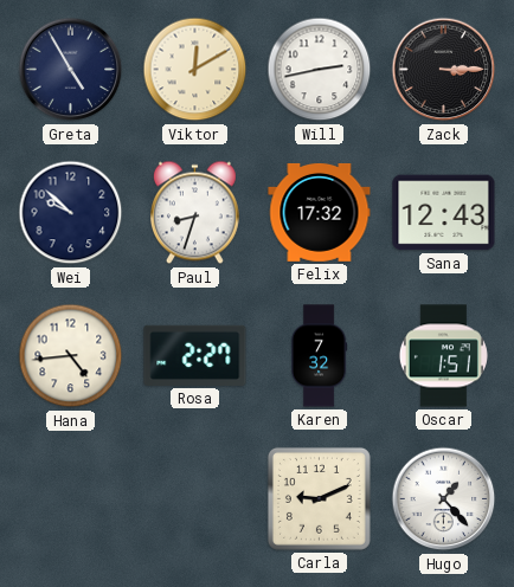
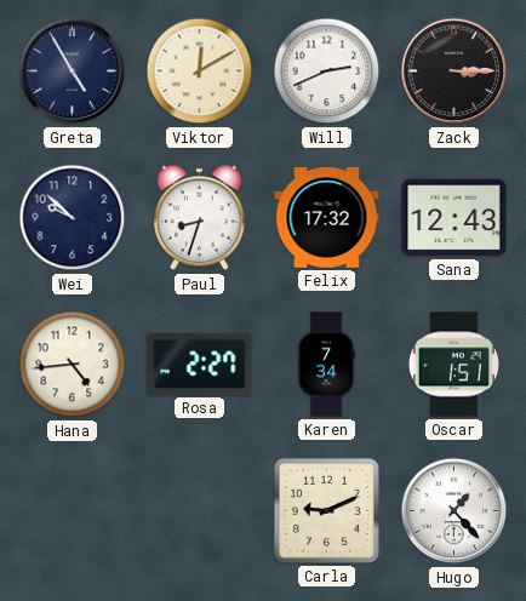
Will: 2:43 -> 2:41 (327, 71)
Karen: 7:32 -> 7:34 (326, 365)
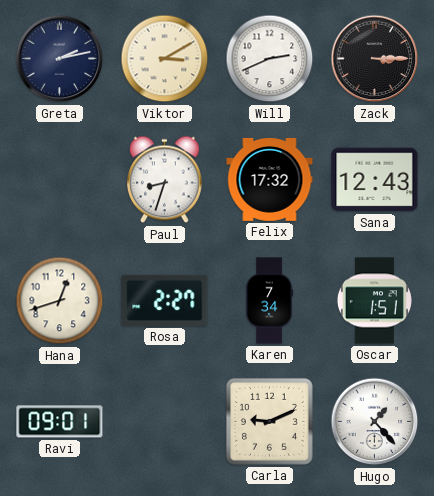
Greta: 4:55 -> 2:13 (60, 59)
Viktor: 12:10 -> 3:10 (165, 59)
Wei: 9:52 -> none (73, 218)
Hana: 4:44 -> 12:42 (60, 301)
Ravi: none -> 09:01 (60, 422)
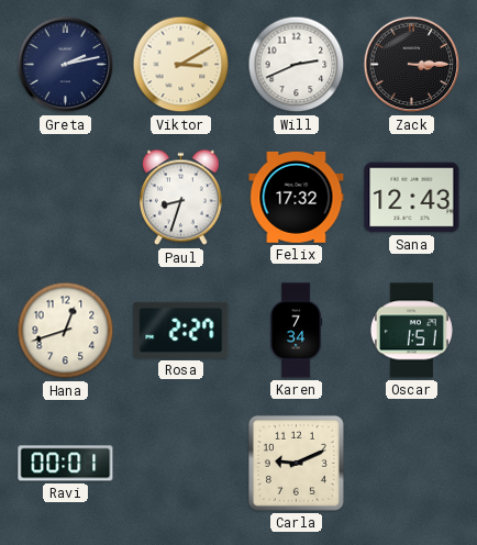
Ravi: 09:01 -> 00:01 (66, 464)
Hugo: 1:23 -> none (375, 422)
